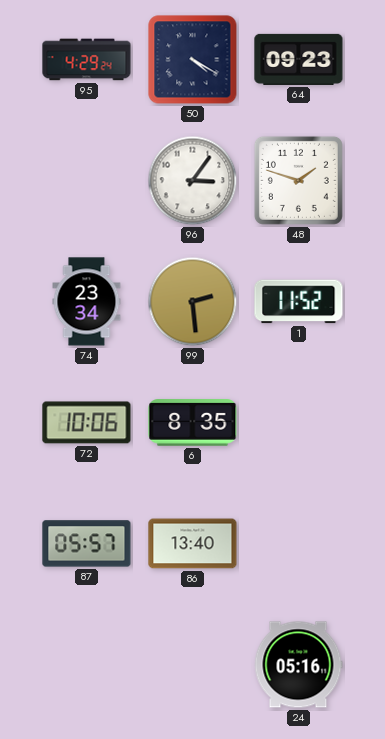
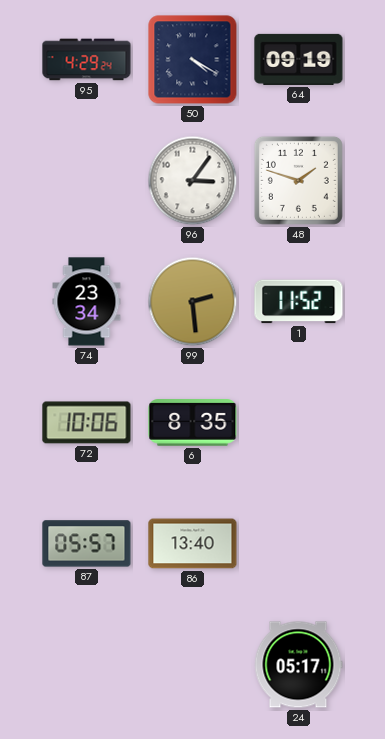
64: 09:23 -> 09:19 (299, 59)
24: 05:16 -> 05:17 (298, 665)
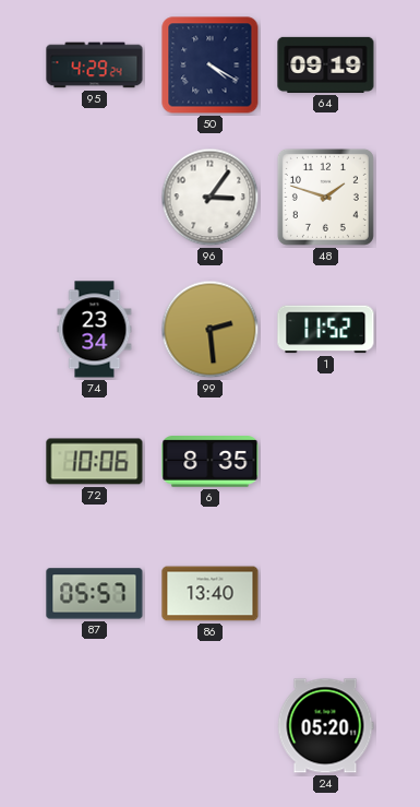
24: 05:17 -> 05:20 (325, 726)
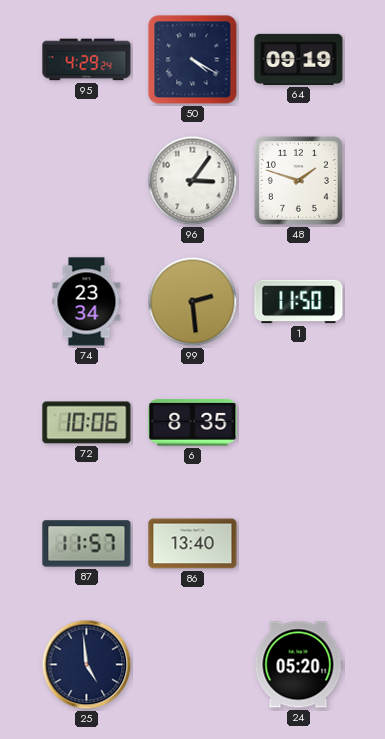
1: 11:52 -> 11:50 (299, 302)
87: 05:57 -> 11:57 (87, 544)
25: none -> 4:59 (87, 665)
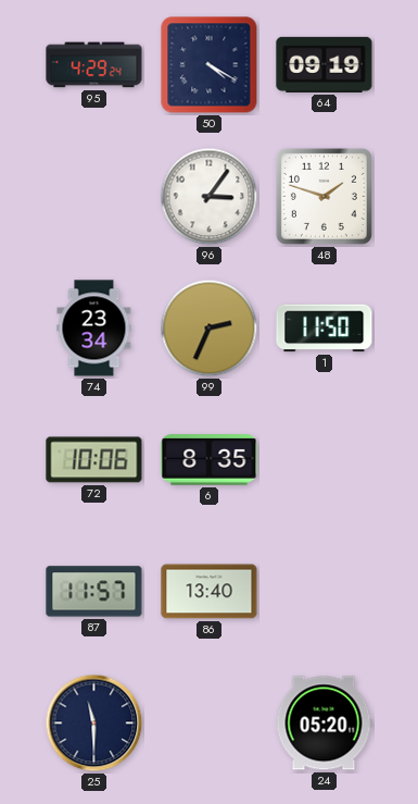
99: 2:29 -> 2:34 (210, 329)
25: 4:59 -> 11:30 (94, 723)
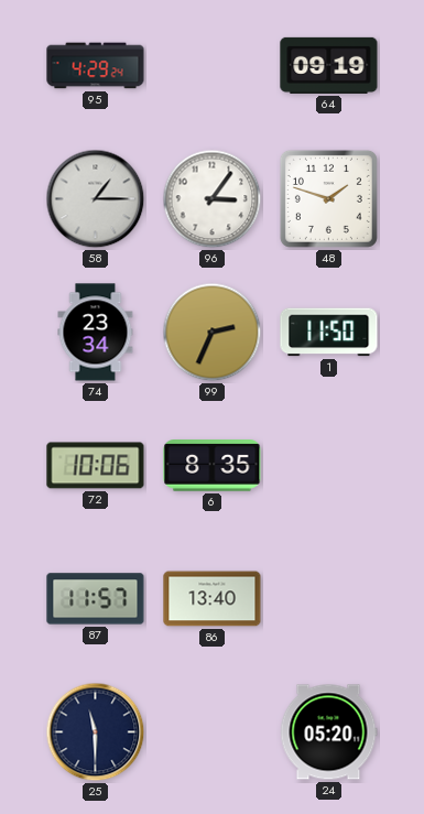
50: 4:20 -> none (210, 65)
58: none -> 1:15 (96, 199)
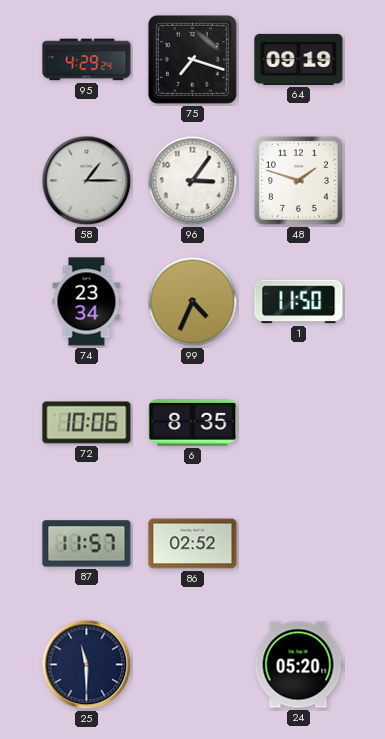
75: none -> 7:18 (192, 59)
99: 2:34 -> 4:34 (193, 302)
86: 13:40 -> 02:52 (193, 544)
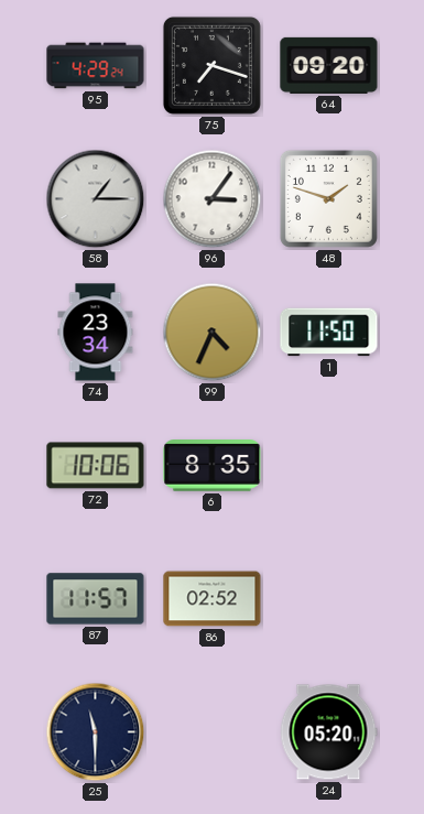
64: 09:19 -> 09:20 (329, 65)
